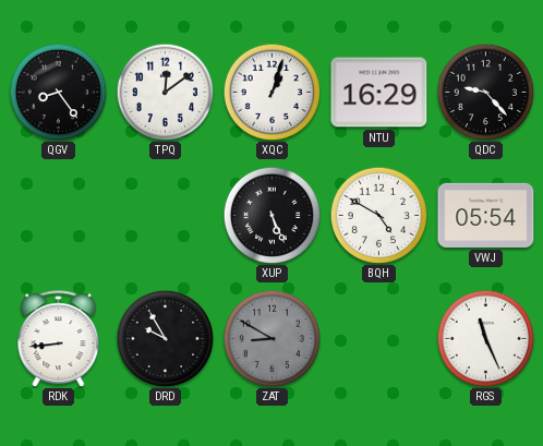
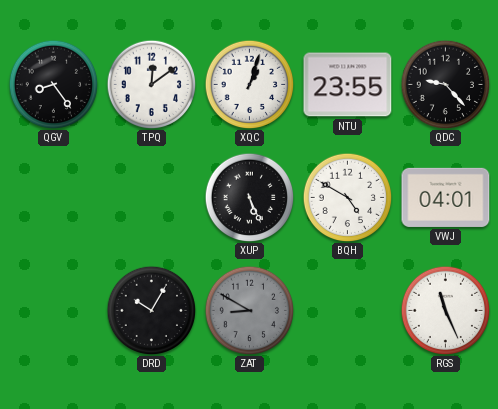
NTU: 16:29 -> 23:55 (348, 85)
VWJ: 05:54 -> 04:01 (446, 197)
RDK: 8:44 -> none (59, 339)
DRD: 9:55 -> 10:05 (151, 310)
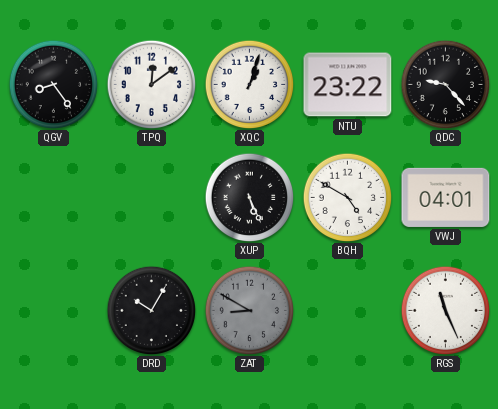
NTU: 23:55 -> 23:22 (348, 85)
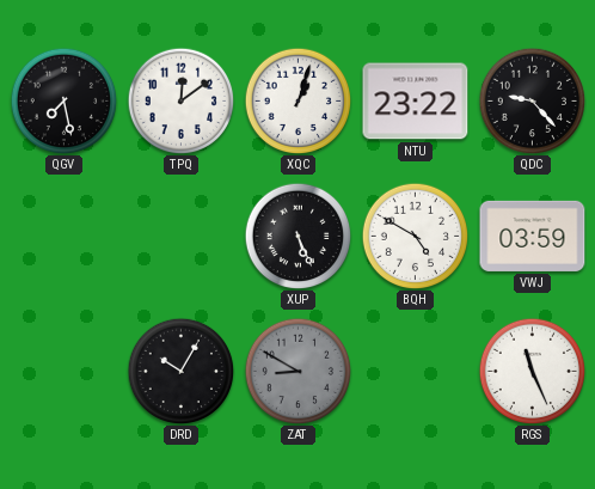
QGV: 8:24 -> 7:28 (63, 100)
VWJ: 04:01 -> 03:59 (533, 236)
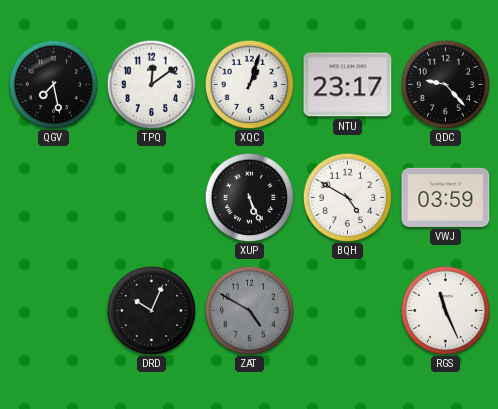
NTU: 23:22 -> 23:17 (348, 85)
DRD: 10:05 -> 10:04 (151, 310)
ZAT: 8:50 -> 4:50 (249, 310)
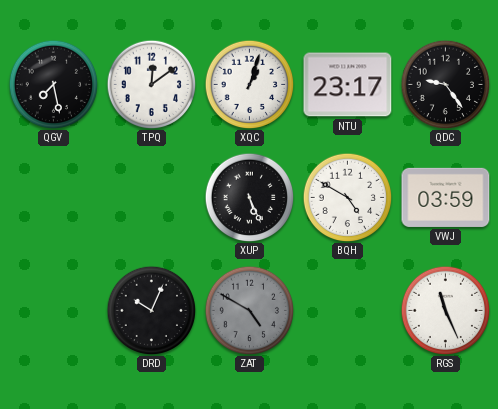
QDC: 9:23 -> 9:24 (445, 84)
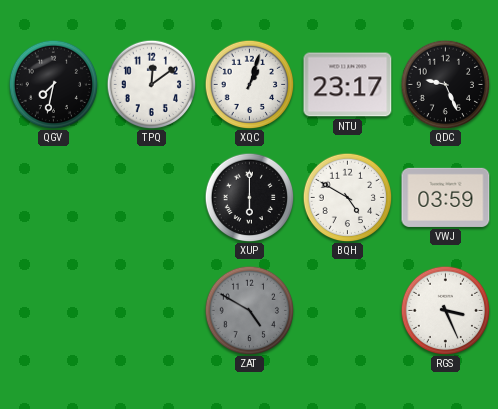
QGV: 7:28 -> 7:32 (53, 84)
QDC: 9:24 -> 9:26 (445, 84)
XUP: 5:26 -> 6:00 (249, 197)
DRD: 10:04 -> none (151, 310)
RGS: 11:26 -> 3:26 (445, 310)
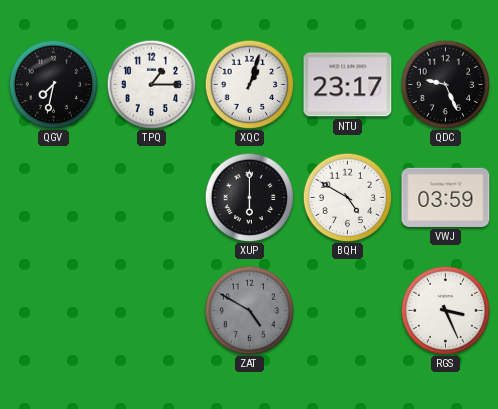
TPQ: 12:09 -> 1:15 (151, 84)
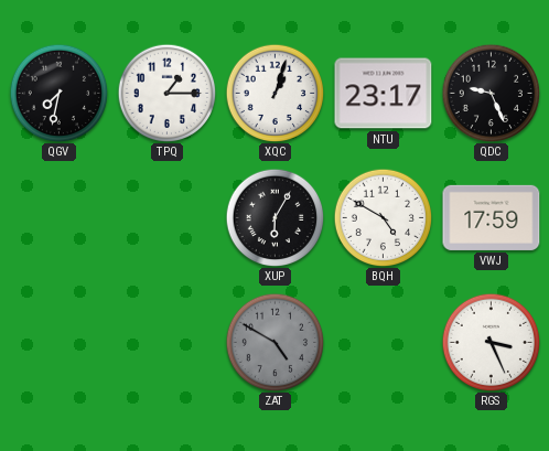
XUP: 6:00 -> 6:05 (274, 217)
VWJ: 03:59 -> 17:59 (492, 217)
